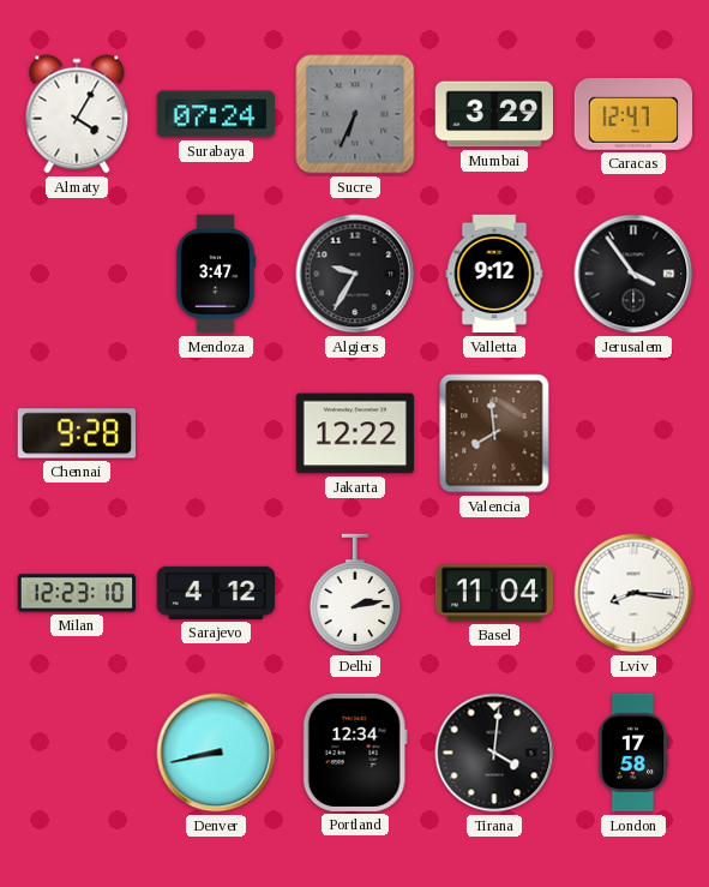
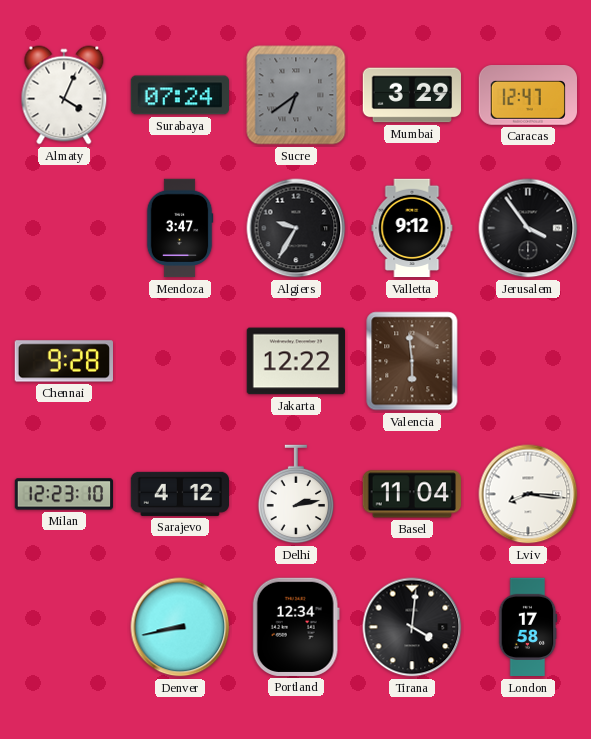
Almaty: 4:05 -> 4:04 (64, 95)
Sucre: 6:34 -> 6:39 (296, 95)
Valencia: 7:59 -> 5:59 (412, 361)
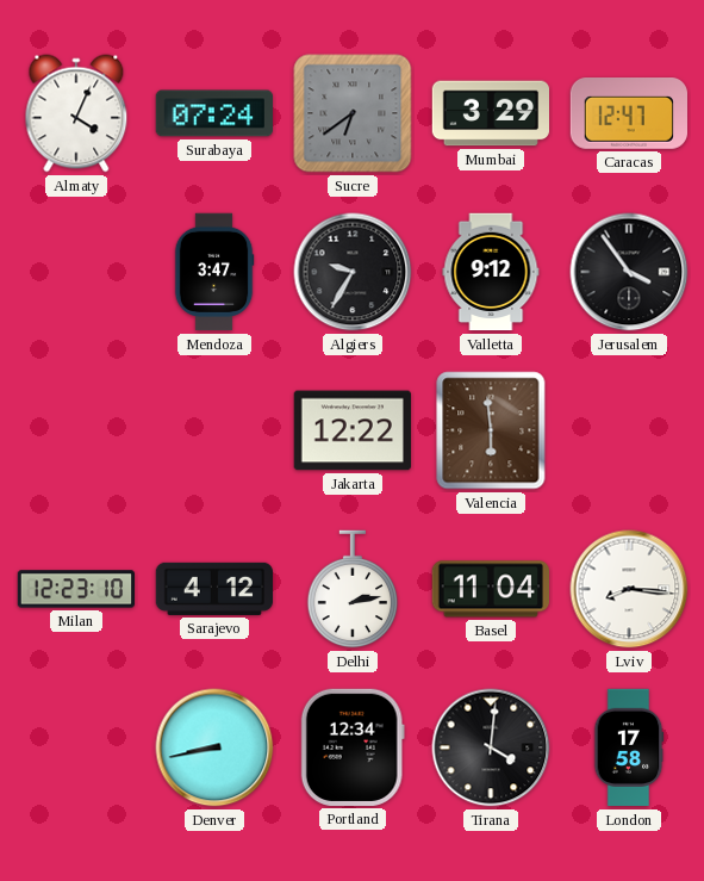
Chennai: 9:28 -> none (63, 361)
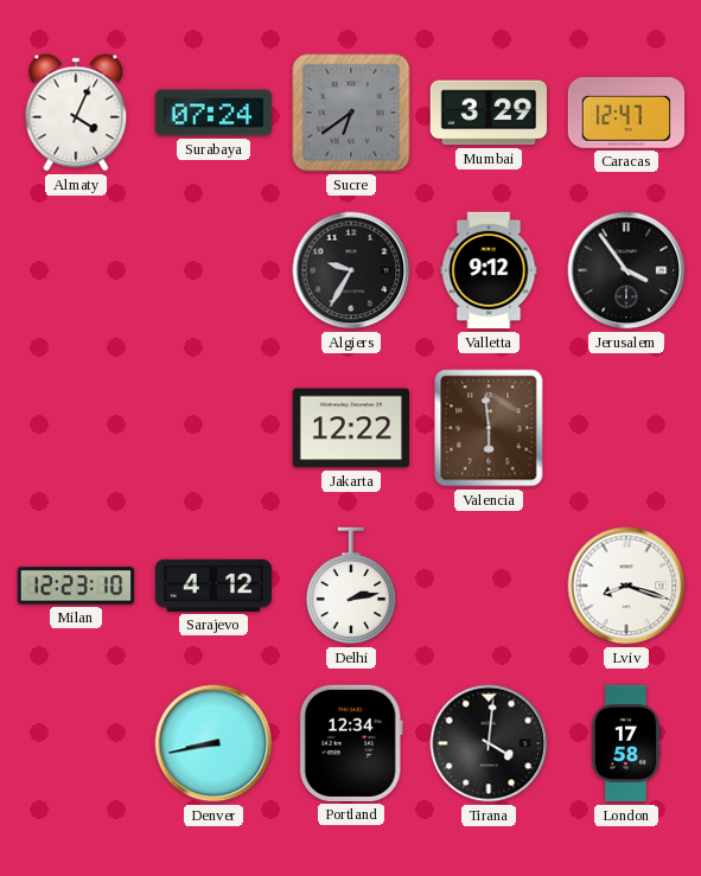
Mendoza: 3:47 -> none (214, 272)
Basel: 11:04 -> none (490, 589)
Lviv: 8:16 -> 8:18 (626, 586)
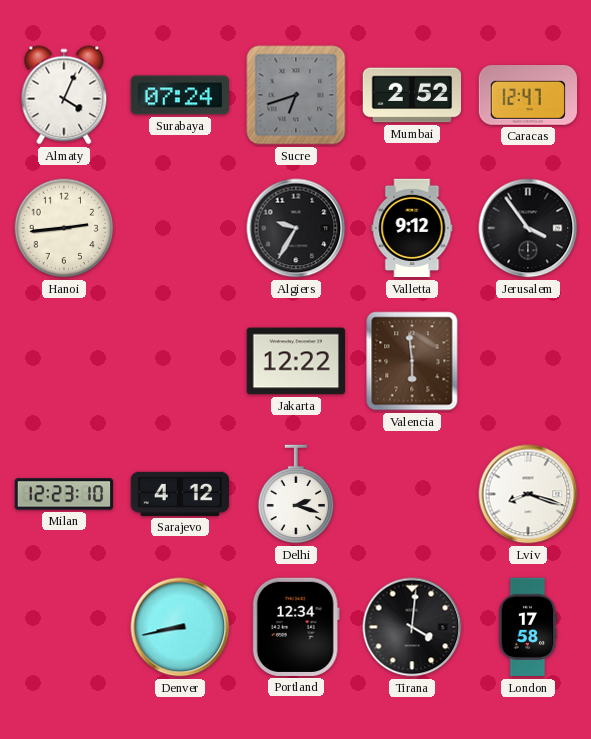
Sucre: 6:39 -> 6:42 (296, 95)
Mumbai: 3:29 -> 2:52 (411, 95)
Hanoi: none -> 2:44 (64, 228)
Delhi: 2:13 -> 2:18 (296, 494)
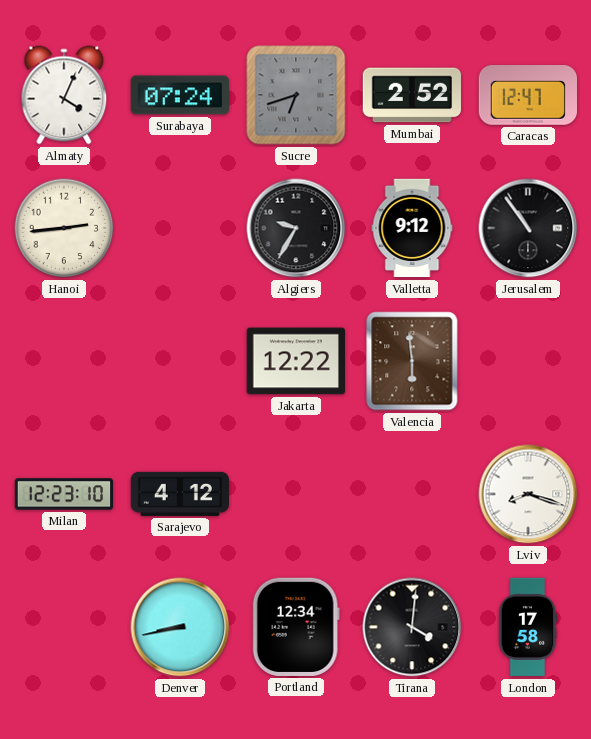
Jerusalem: 3:54 -> 10:54 (528, 228)
Delhi: 2:18 -> none (296, 494)
